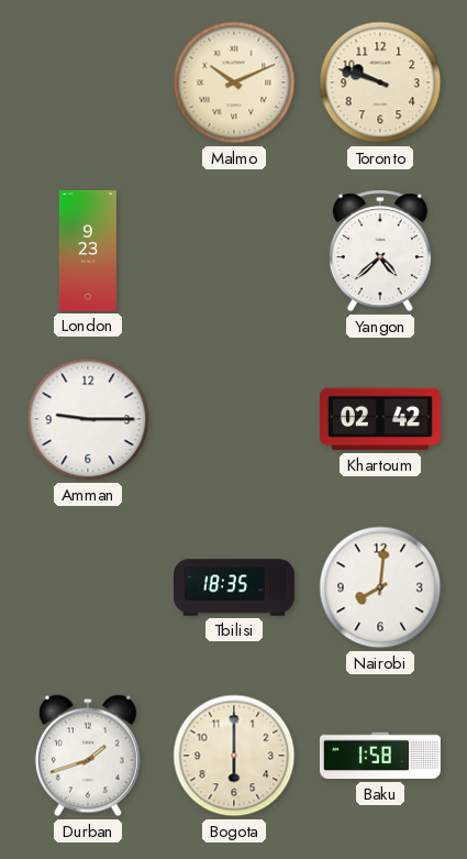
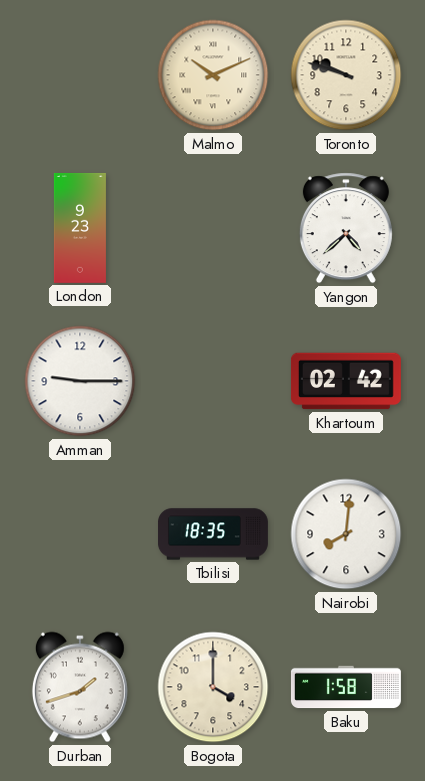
Bogota: 6:00 -> 4:00 (213, 687)
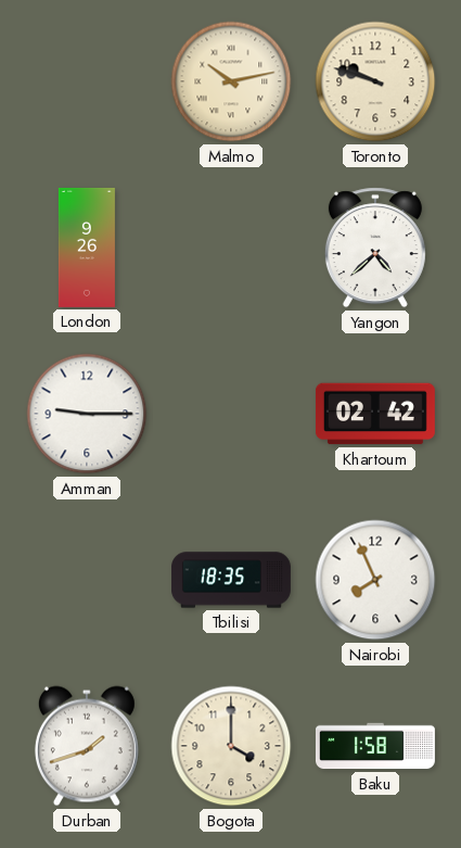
Malmo: 10:11 -> 10:13 (231, 81)
London: 9:23 -> 9:26 (87, 248)
Nairobi: 8:01 -> 7:56 (375, 580)
